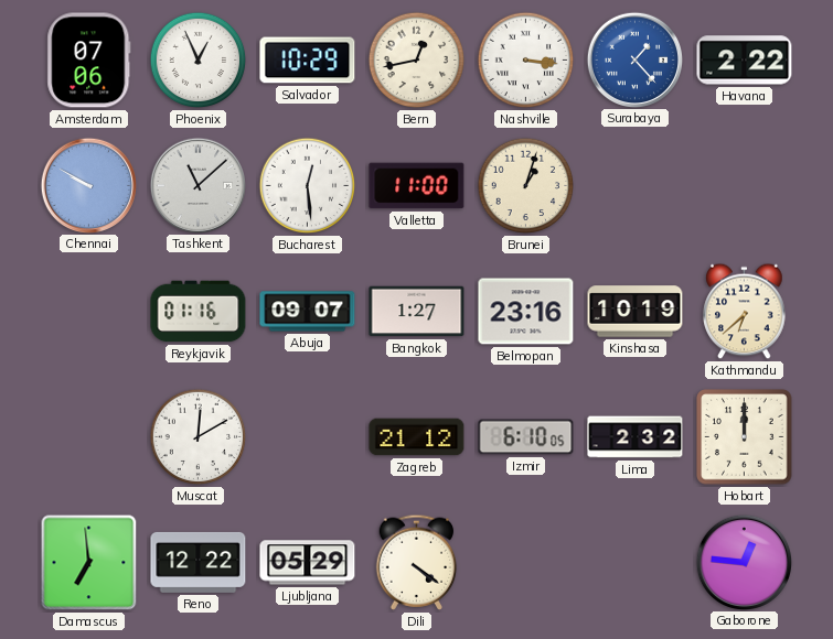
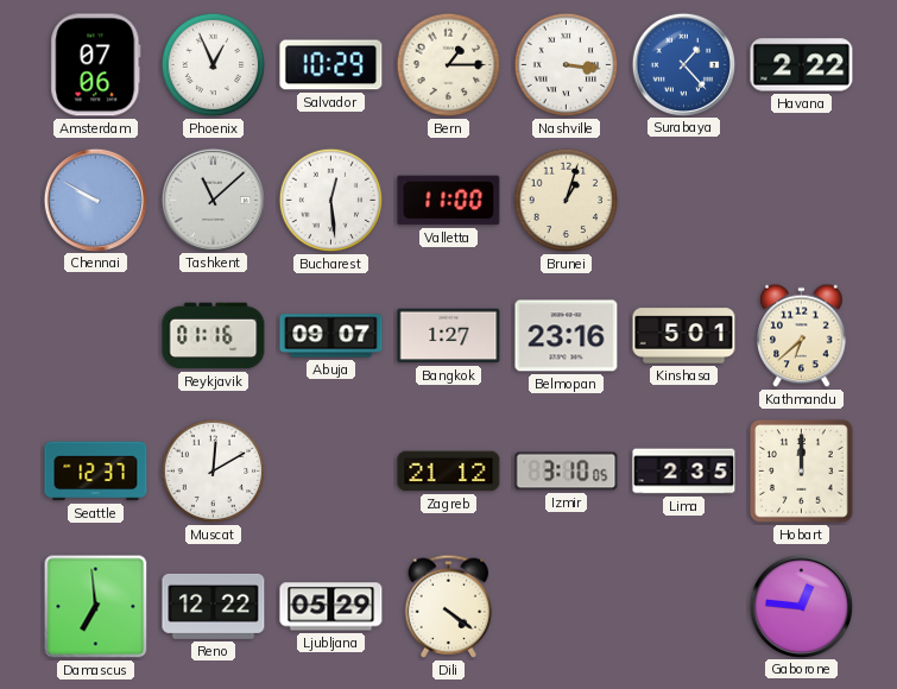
Bern: 12:43 -> 1:15 (449, 65)
Kinshasa: 10:19 -> 5:01 (684, 336)
Seattle: none -> 12:37 (96, 472)
Izmir: 6:10 -> 3:10 (567, 472)
Lima: 2:32 -> 2:35 (684, 472)
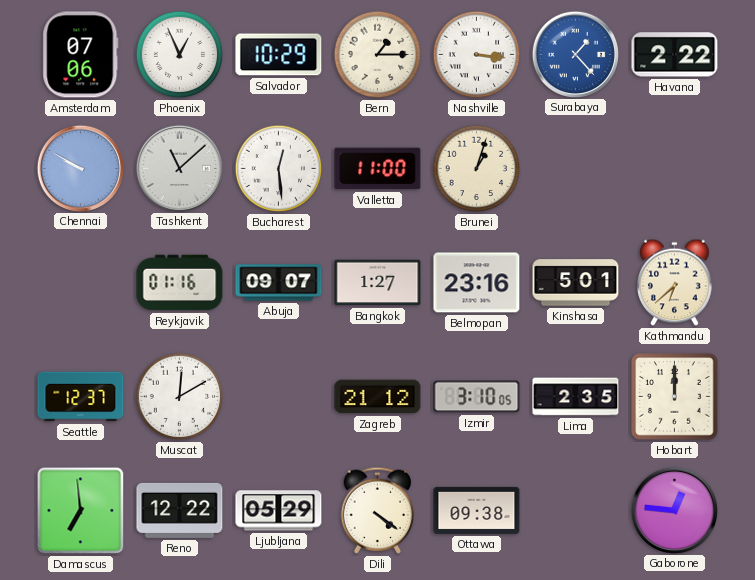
Ottawa: none -> 09:38 (477, 510)
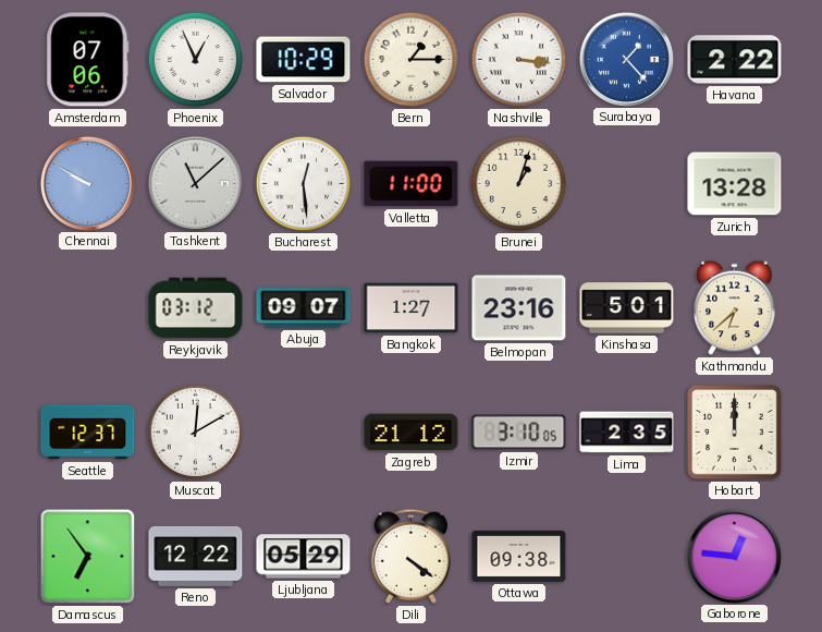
Zurich: none -> 13:28 (735, 184)
Reykjavik: 01:16 -> 03:12 (196, 308)
Damascus: 6:59 -> 6:54 (88, 557)
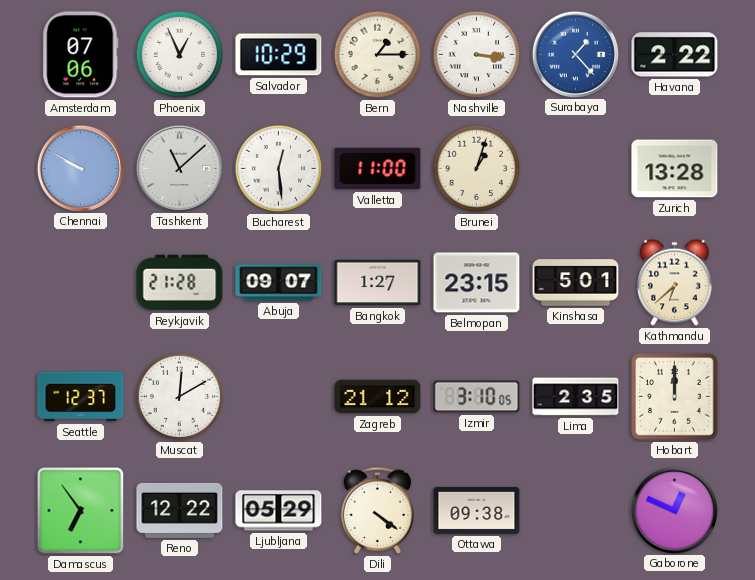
Reykjavik: 03:12 -> 21:28 (180, 283)
Belmopan: 23:16 -> 23:15 (477, 283)
Gaborone: 12:46 -> 12:49 (674, 510)
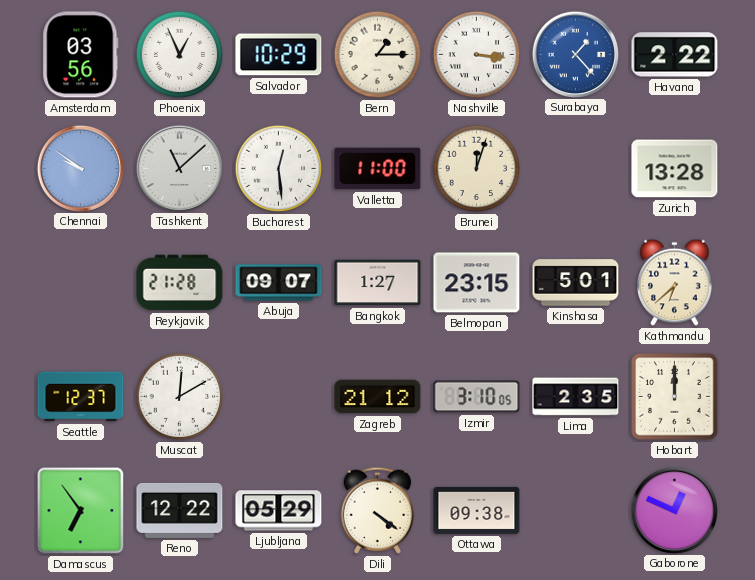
Amsterdam: 07:06 -> 03:56 (81, 55)
Chennai: 9:50 -> 9:51 (80, 168)
Brunei: 1:03 -> 12:03 (477, 169)
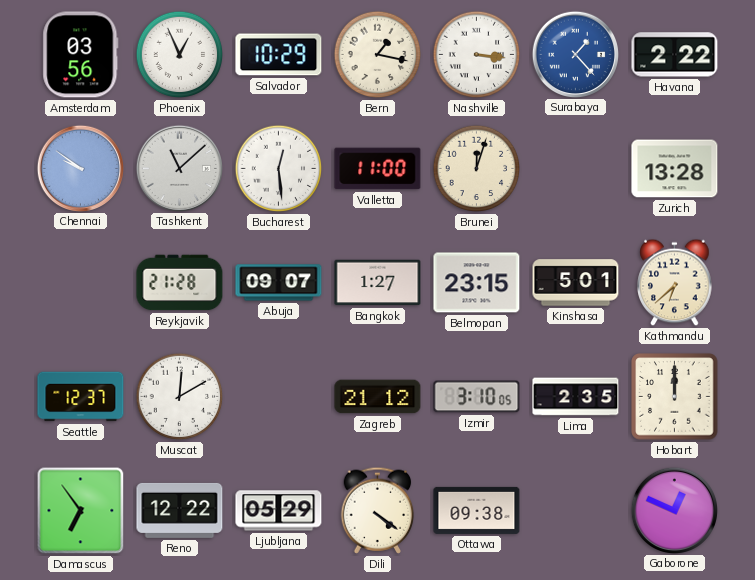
Bern: 1:15 -> 1:17 (378, 55)
